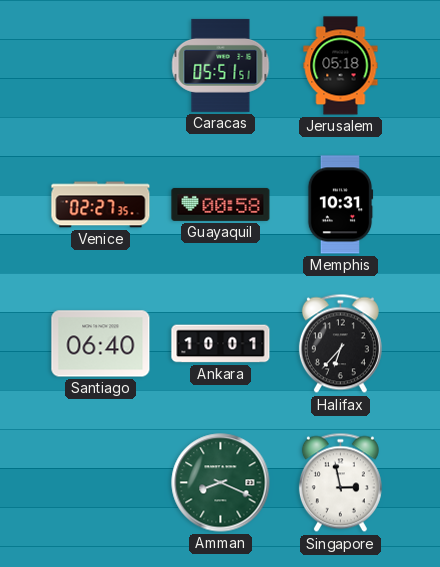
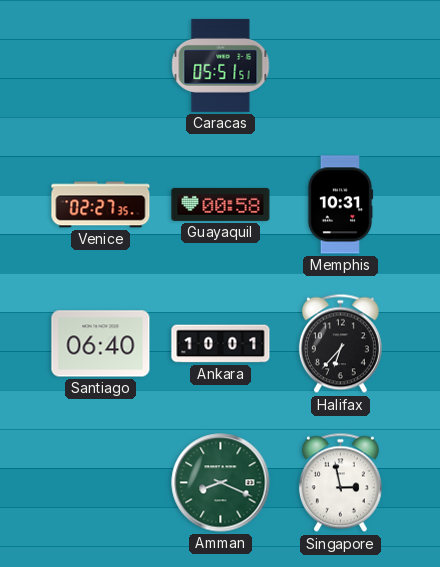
Jerusalem: 05:18 -> none (341, 66)
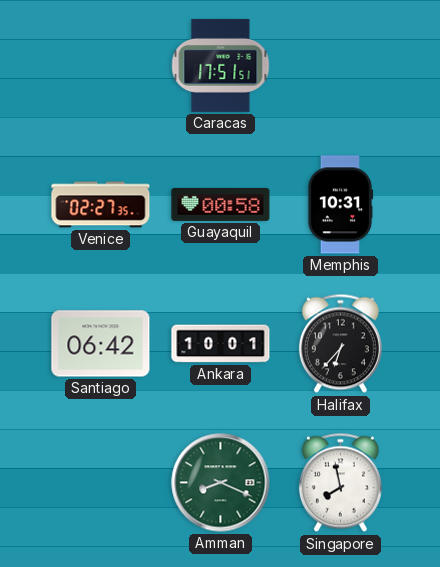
Caracas: 05:51 -> 17:51 (221, 65)
Santiago: 06:40 -> 06:42 (101, 344)
Singapore: 2:58 -> 7:58 (340, 483)
